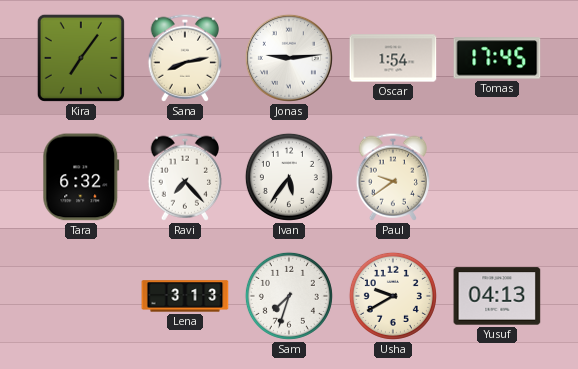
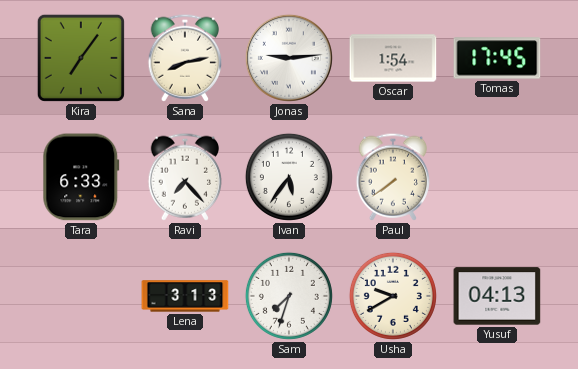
Tara: 6:32 -> 6:33 (81, 177)
Paul: 9:39 -> 7:39 (392, 177)
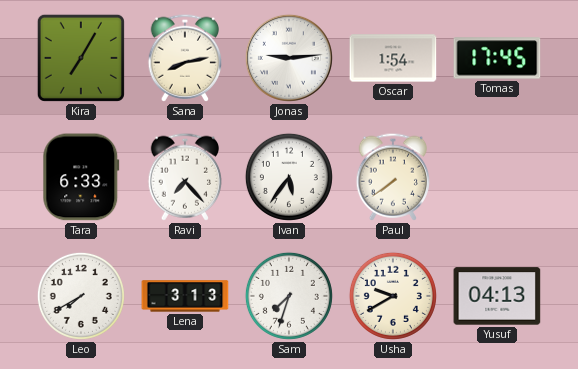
Kira: 7:06 -> 7:05 (81, 58)
Leo: none -> 7:40 (81, 296)
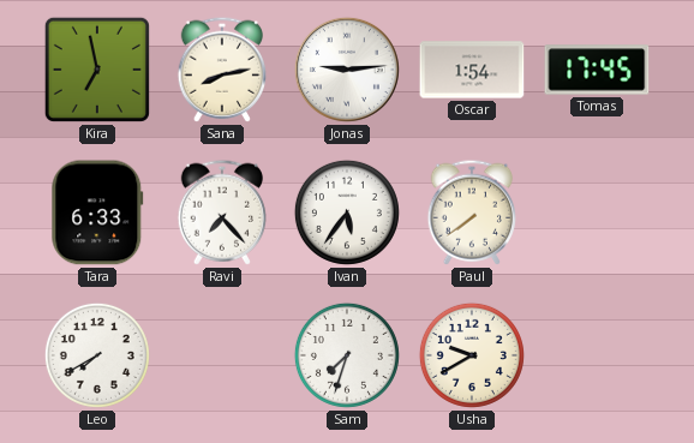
Kira: 7:05 -> 6:58 (97, 70)
Lena: 3:13 -> none (185, 296)
Yusuf: 04:13 -> none (497, 296)
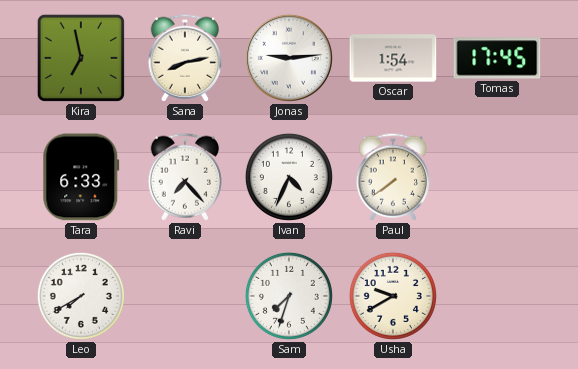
Ivan: 5:36 -> 4:34 (289, 177)
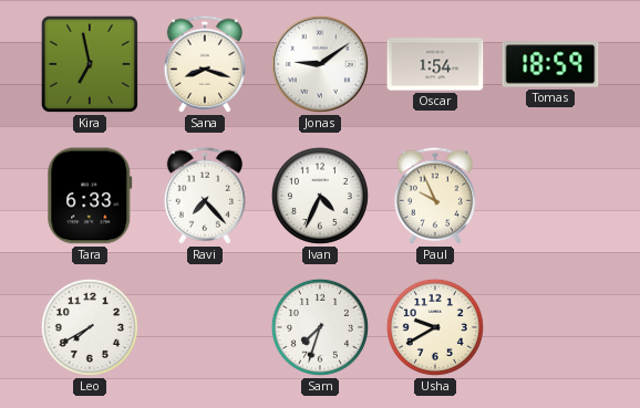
Sana: 8:13 -> 8:18 (204, 64)
Jonas: 9:14 -> 9:09 (320, 64)
Tomas: 17:45 -> 18:59 (550, 64)
Paul: 7:39 -> 9:56 (434, 196)
